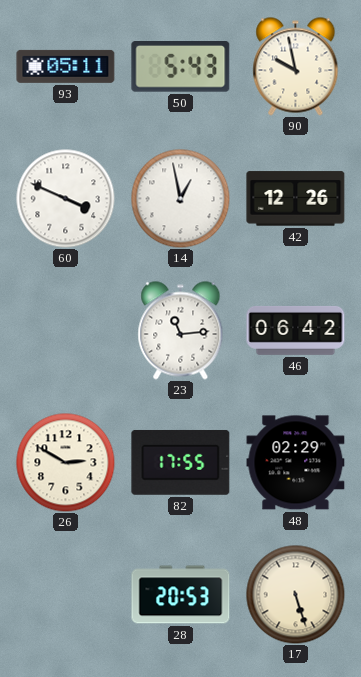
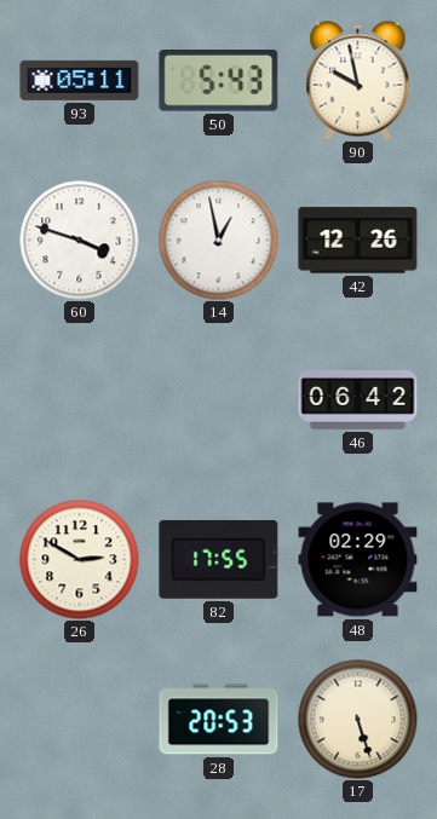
60: 3:49 -> 3:48 (80, 241)
23: 11:14 -> none (181, 331)
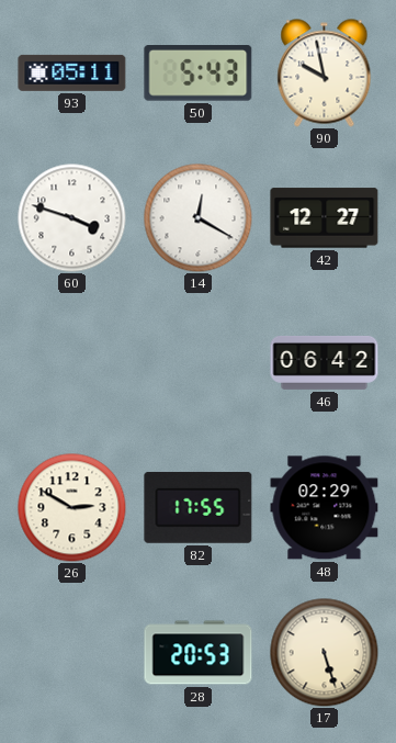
14: 12:58 -> 12:20 (199, 218)
42: 12:26 -> 12:27 (325, 218)
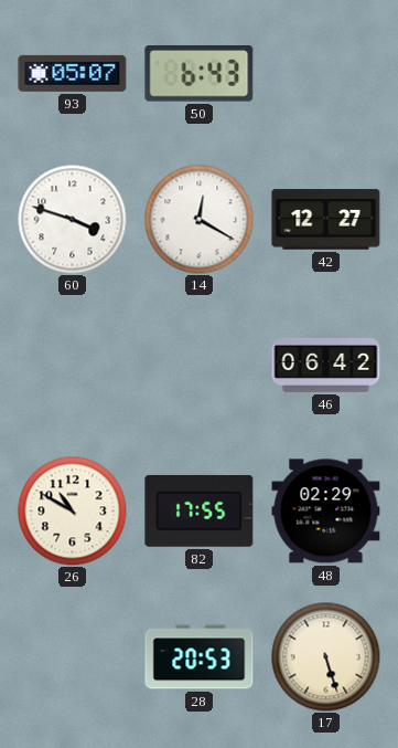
93: 05:11 -> 05:07 (73, 73)
50: 5:43 -> 6:43 (200, 74)
90: 9:58 -> none (325, 74)
26: 2:50 -> 10:50 (73, 512)
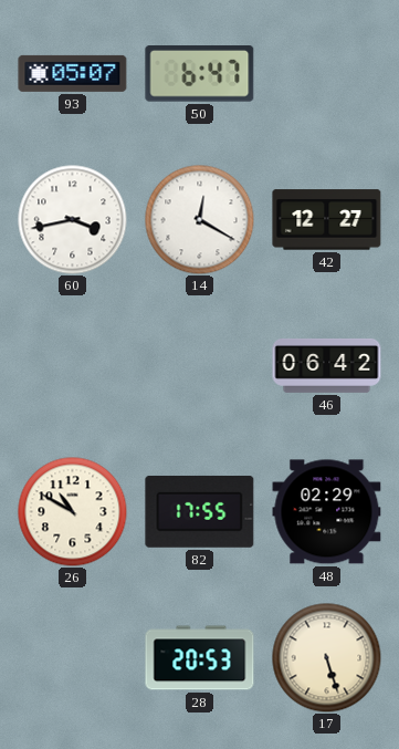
50: 6:43 -> 6:47 (200, 74)
60: 3:48 -> 3:43 (73, 220)
